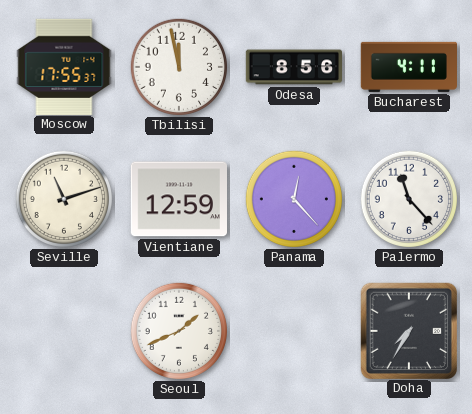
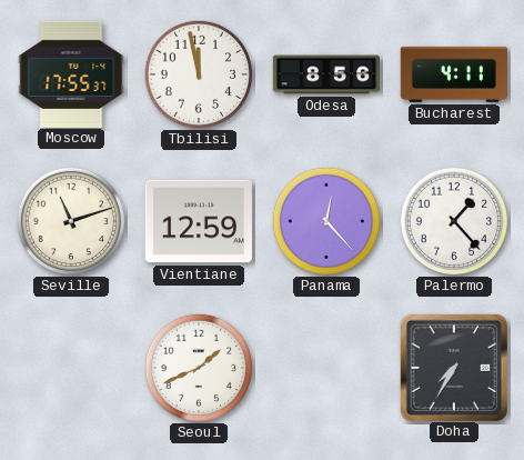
Palermo: 11:23 -> 1:23 (453, 220)
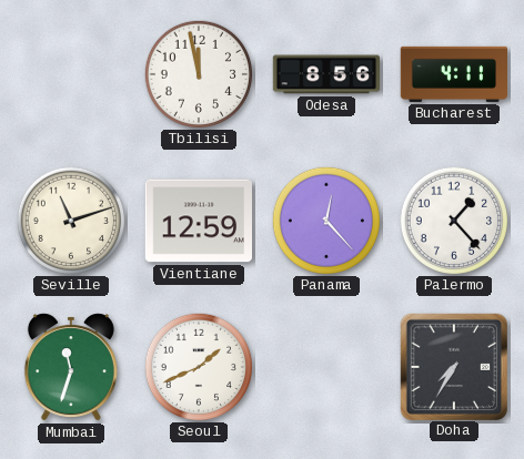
Moscow: 17:55 -> none (71, 73)
Mumbai: none -> 11:33 (71, 367)
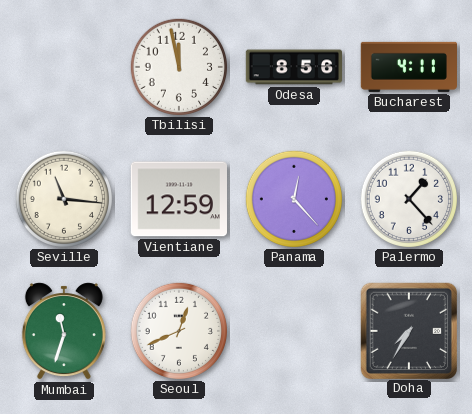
Seville: 11:12 -> 11:16 (63, 198)
Seoul: 1:41 -> 12:41 (178, 330)
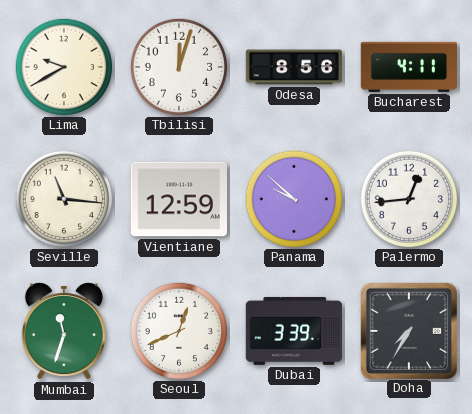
Lima: none -> 9:40 (63, 66)
Tbilisi: 11:58 -> 12:03 (178, 66)
Panama: 12:23 -> 9:52 (293, 198)
Palermo: 1:23 -> 12:44 (408, 198)
Dubai: none -> 3:39 (293, 331)
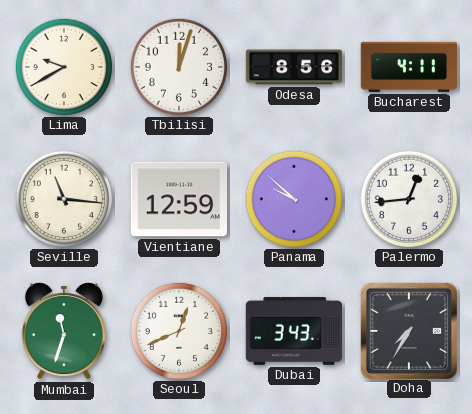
Dubai: 3:39 -> 3:43 (293, 331)
